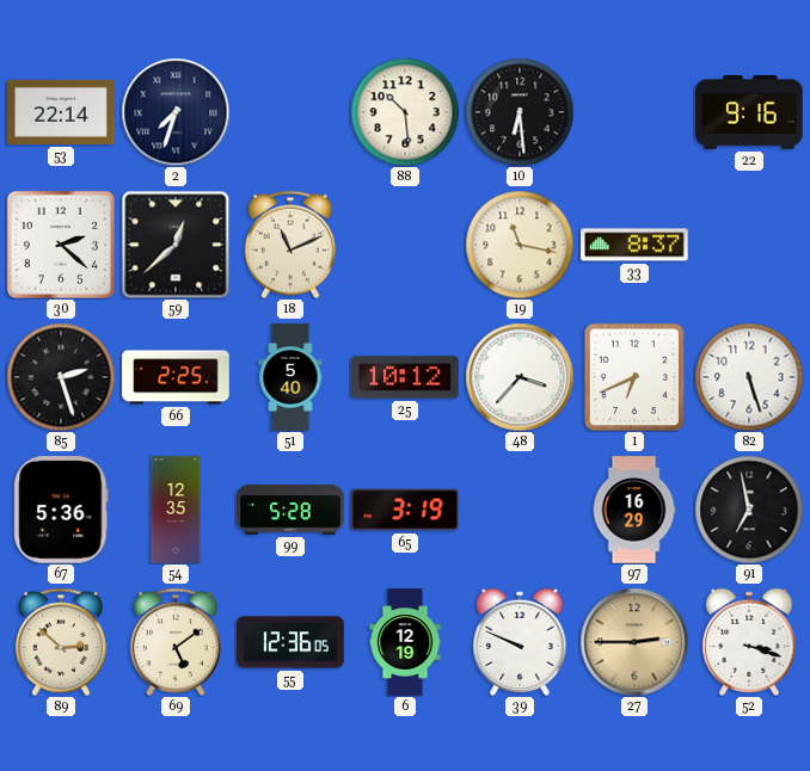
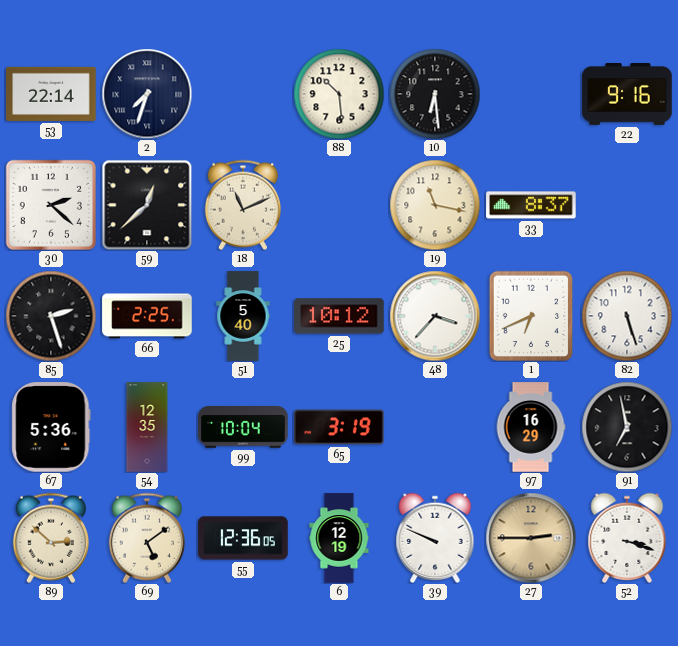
99: 5:28 -> 10:04 (243, 428)
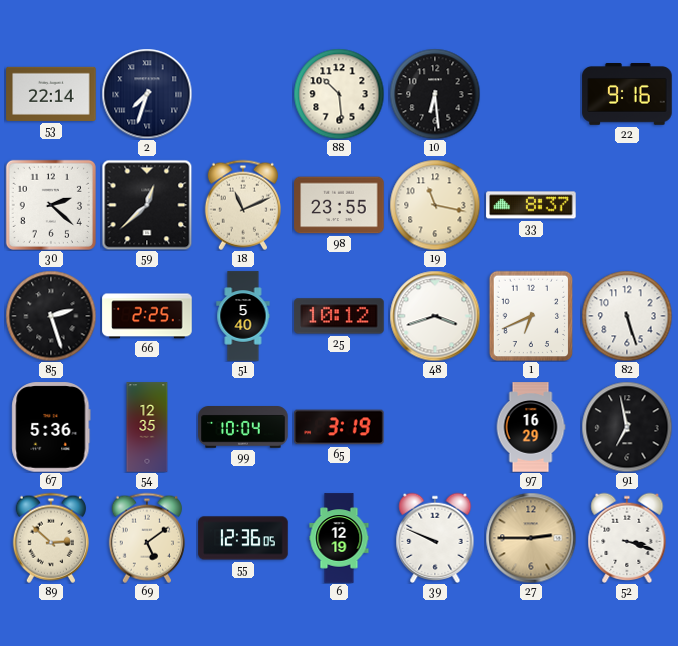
98: none -> 23:55 (339, 205)
48: 3:37 -> 3:42 (435, 316)
